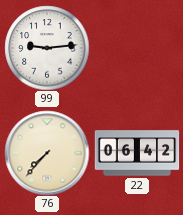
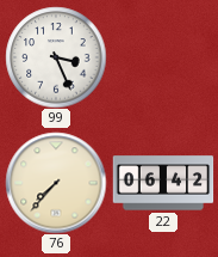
99: 9:14 -> 3:26 (56, 57)
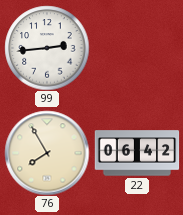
99: 3:26 -> 2:44 (47, 48)
76: 7:37 -> 7:55 (47, 153)
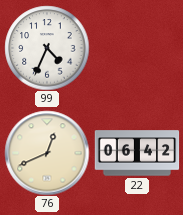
99: 2:44 -> 4:34 (47, 48)
76: 7:55 -> 12:41 (47, 153)
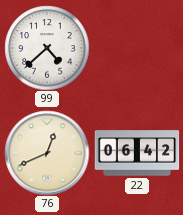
99: 4:34 -> 4:38 (47, 48)
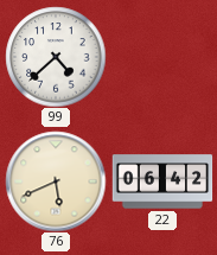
76: 12:41 -> 5:41 (56, 181)
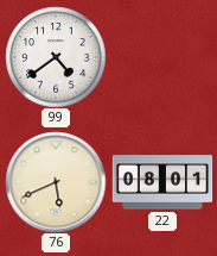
99: 4:38 -> 4:39 (56, 57)
22: 06:42 -> 08:01 (162, 182)
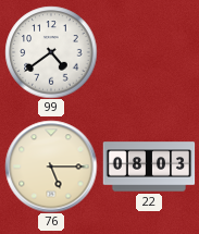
76: 5:41 -> 5:15 (51, 167)
22: 08:01 -> 08:03 (149, 167)
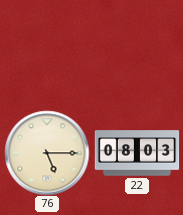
99: 4:39 -> none (51, 52)
